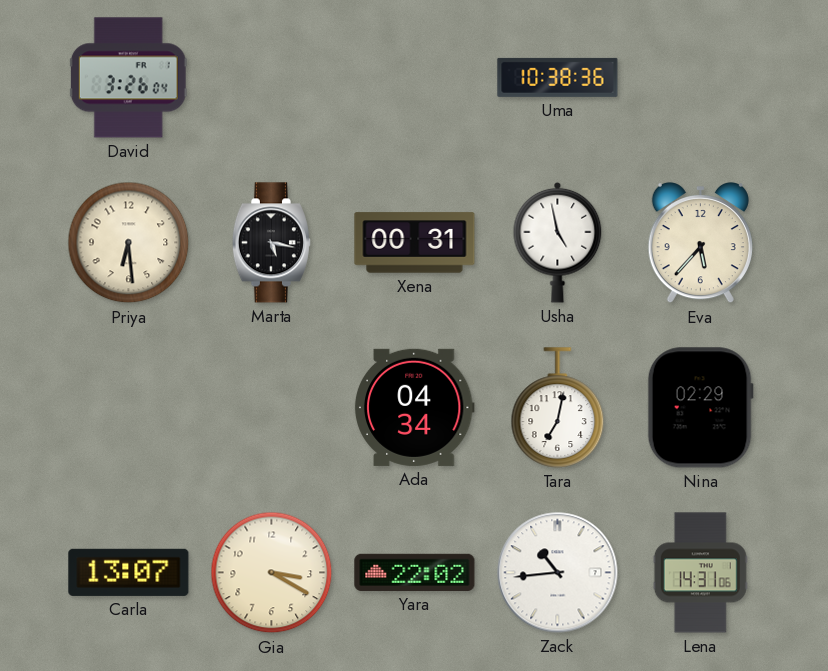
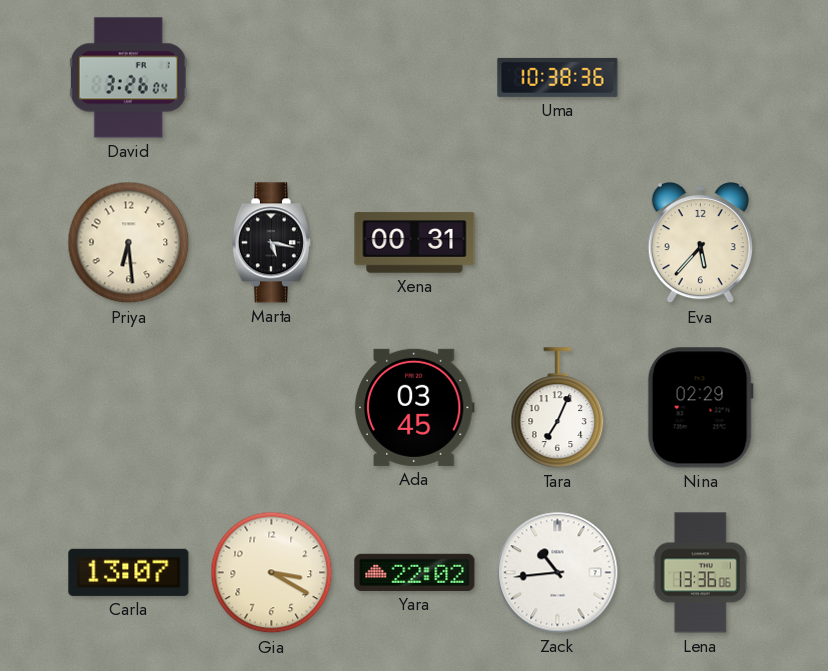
Usha: 4:58 -> none (558, 242)
Ada: 04:34 -> 03:45 (414, 407)
Tara: 7:02 -> 7:04 (558, 408)
Lena: 14:31 -> 13:36 (700, 573)
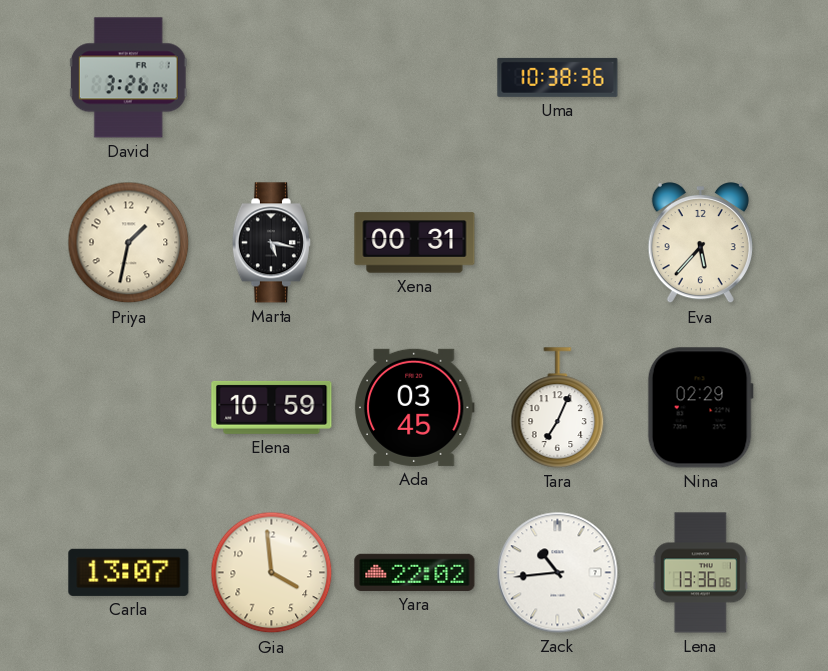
Priya: 6:29 -> 1:32 (129, 243)
Elena: none -> 10:59 (272, 407)
Gia: 3:20 -> 3:59 (272, 573)
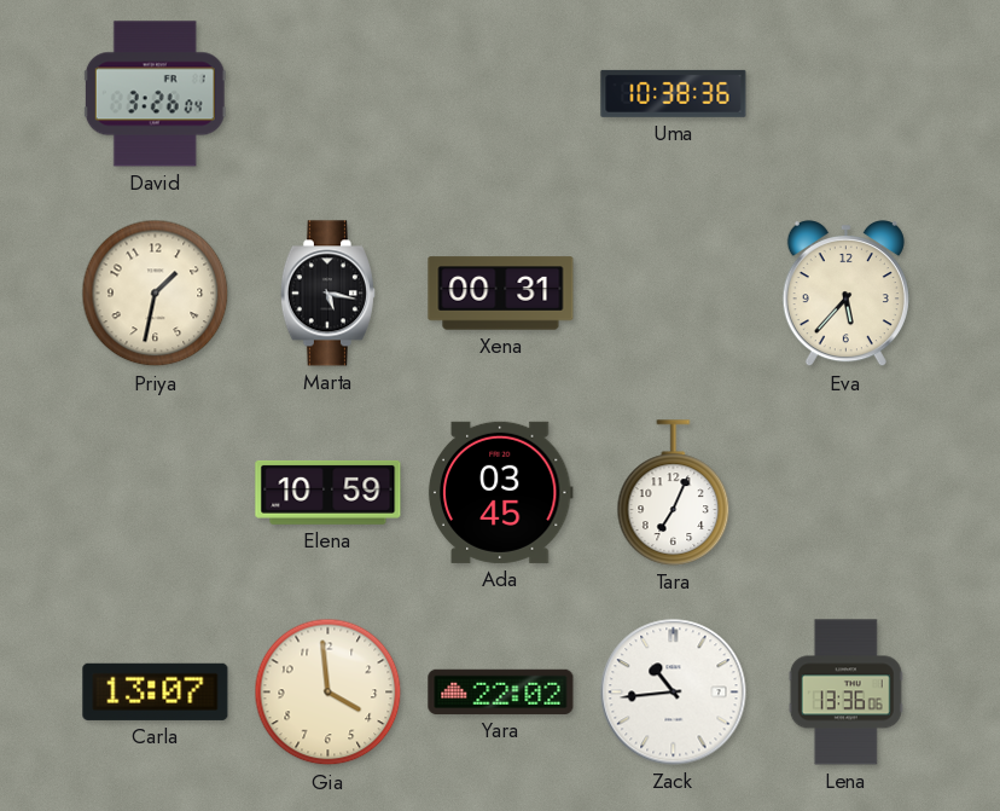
Nina: 02:29 -> none (700, 408)
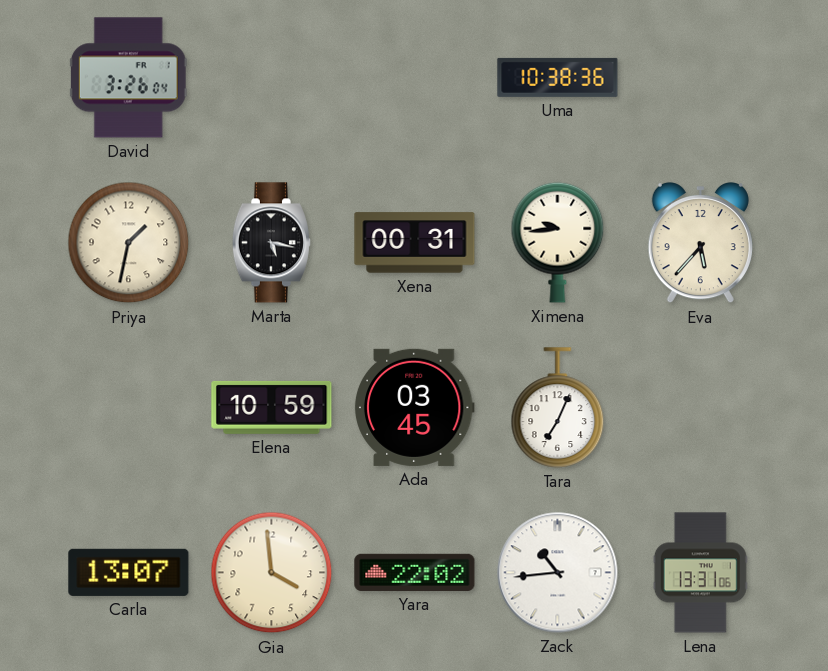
Ximena: none -> 9:44 (558, 242)
Lena: 13:36 -> 13:31 (700, 573)
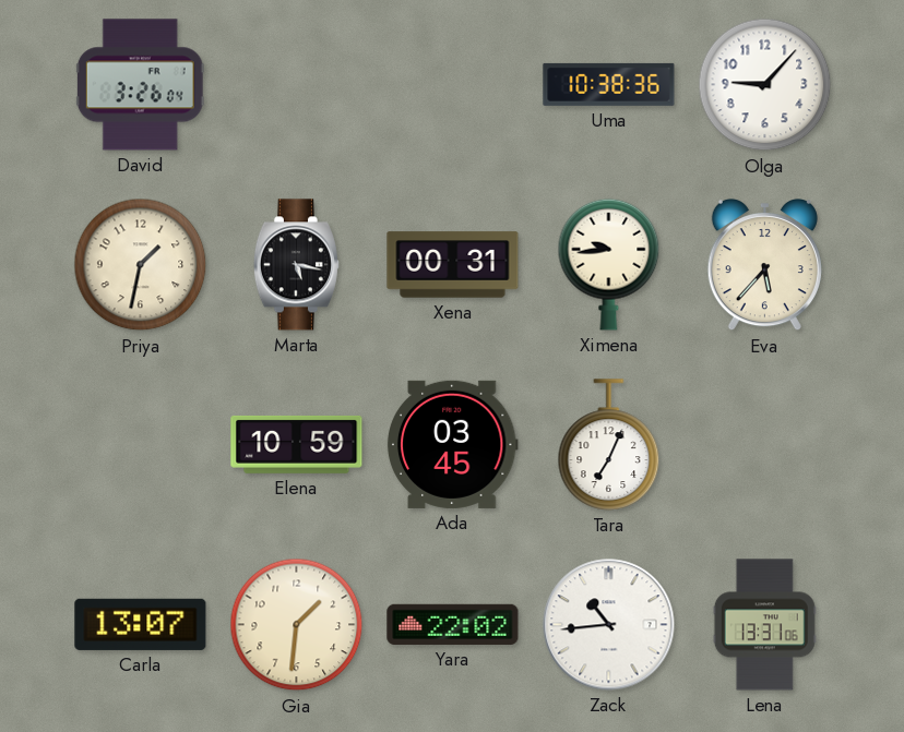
Olga: none -> 9:07 (765, 85)
Gia: 3:59 -> 1:31 (297, 625)
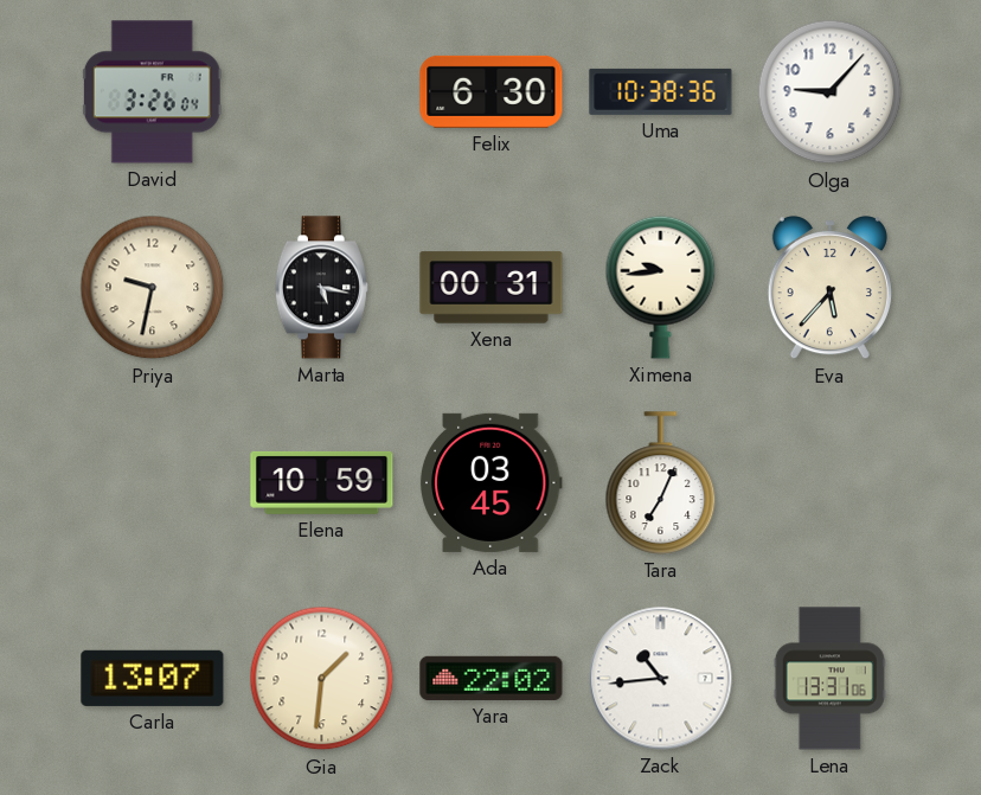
Felix: none -> 6:30 (492, 91)
Priya: 1:32 -> 9:32 (153, 288)
